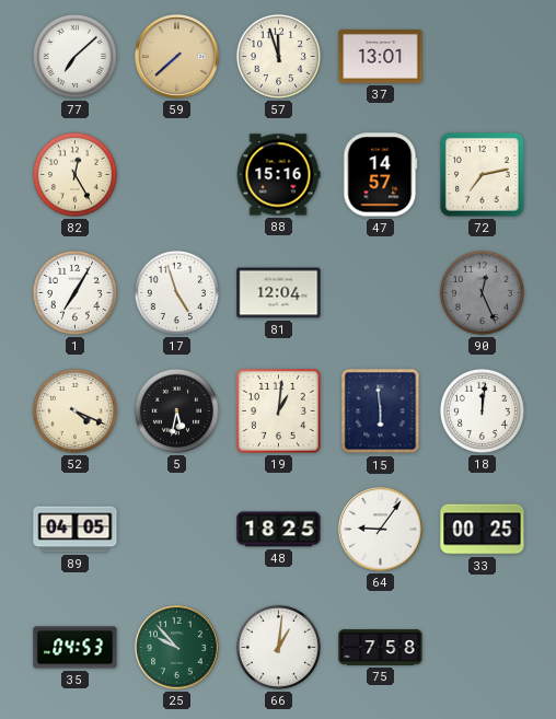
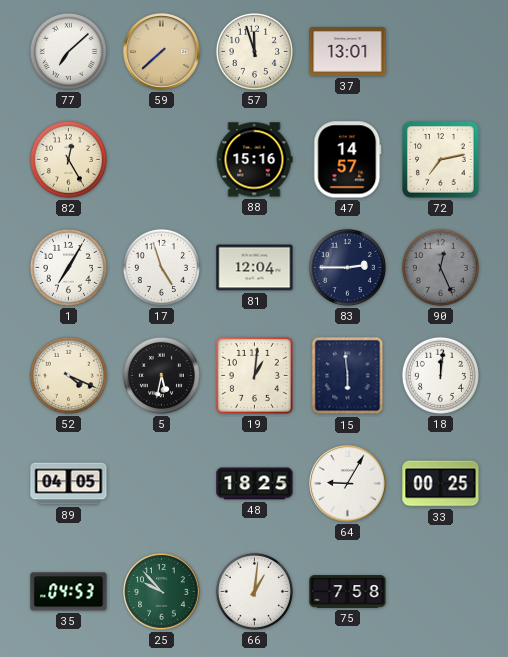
83: none -> 2:45 (347, 267)
64: 9:06 -> 9:05 (348, 484)
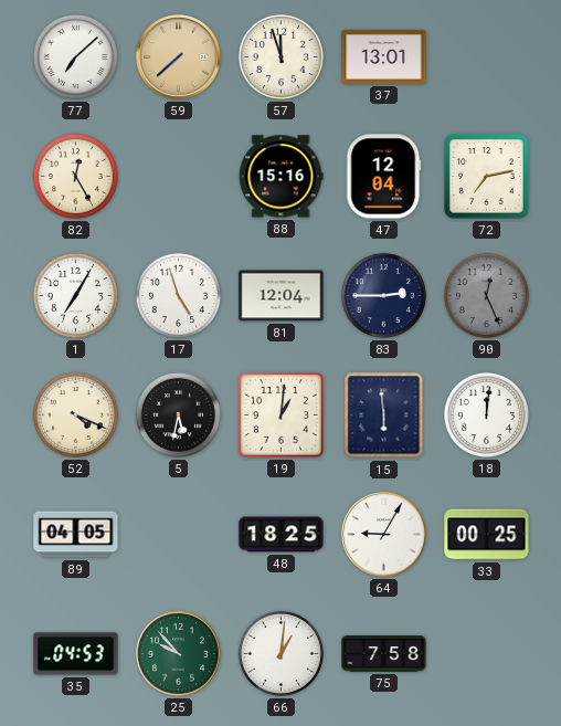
47: 14:57 -> 12:04 (384, 177)
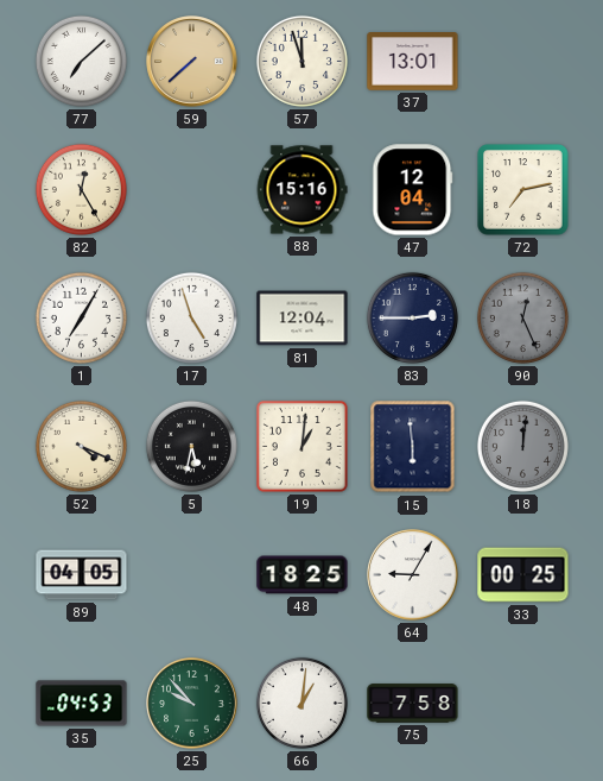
18 dial: white -> grey (522, 446)
